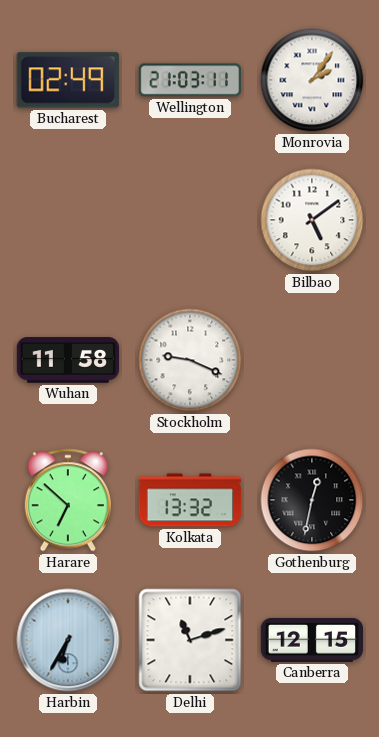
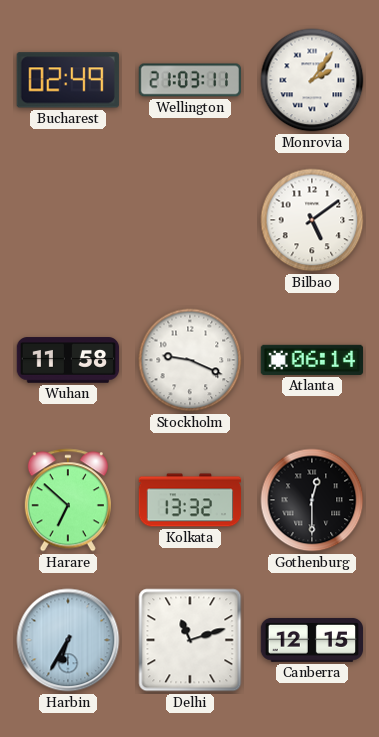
Atlanta: none -> 06:14 (312, 360)
Gothenburg: 12:32 -> 12:30 (312, 500)
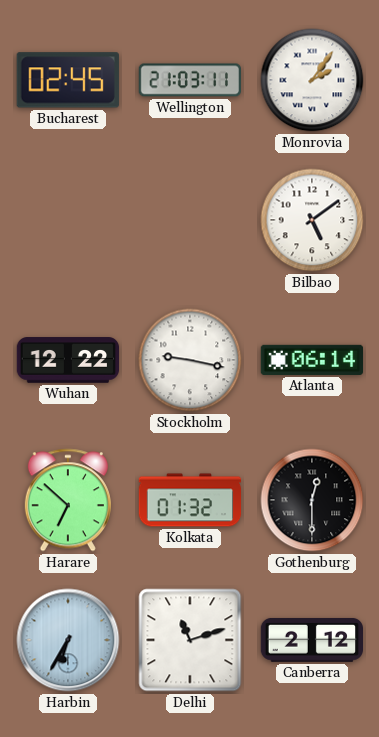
Bucharest: 02:49 -> 02:45 (68, 80)
Wuhan: 11:58 -> 12:22 (68, 360)
Stockholm: 9:19 -> 9:17 (190, 360)
Kolkata: 13:32 -> 01:32 (190, 500)
Canberra: 12:15 -> 2:12 (312, 640)
